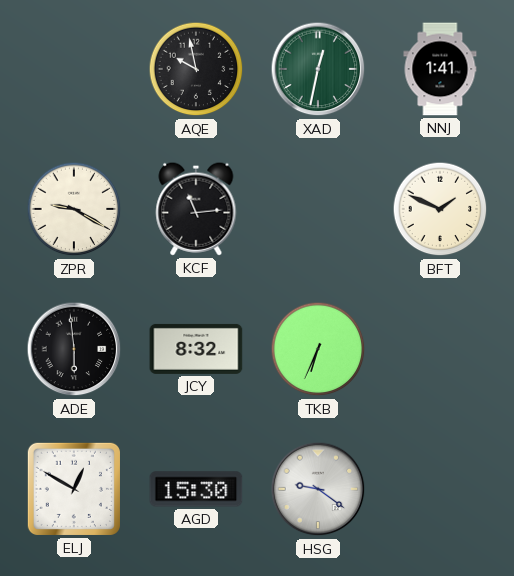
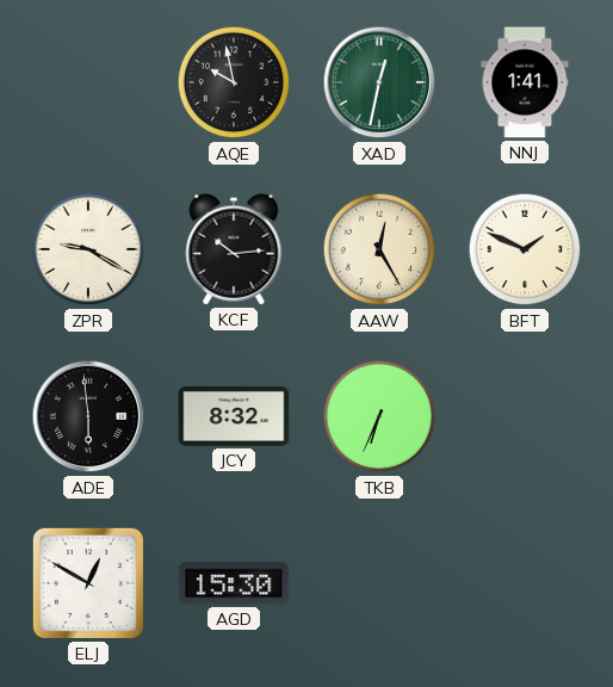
KCF: 11:14 -> 10:14 (234, 249)
AAW: none -> 12:25 (379, 249)
HSG: 9:21 -> none (318, 489)
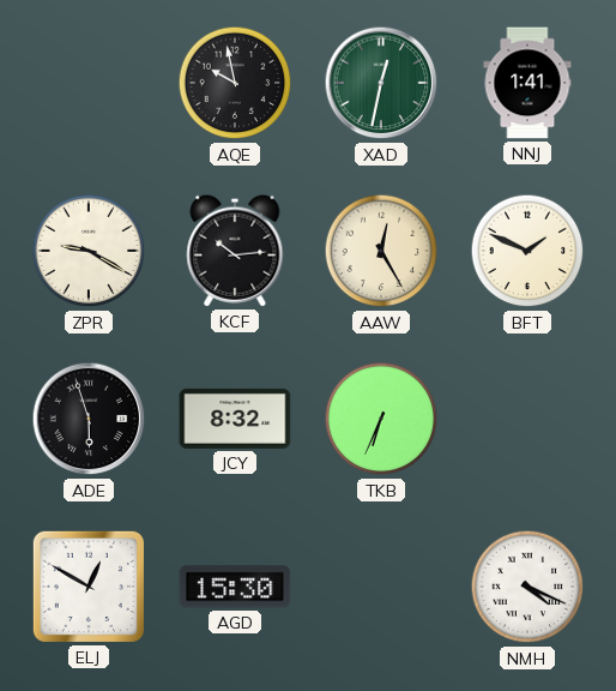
ADE: 5:59 -> 5:57 (89, 419)
NMH: none -> 4:19 (527, 587)
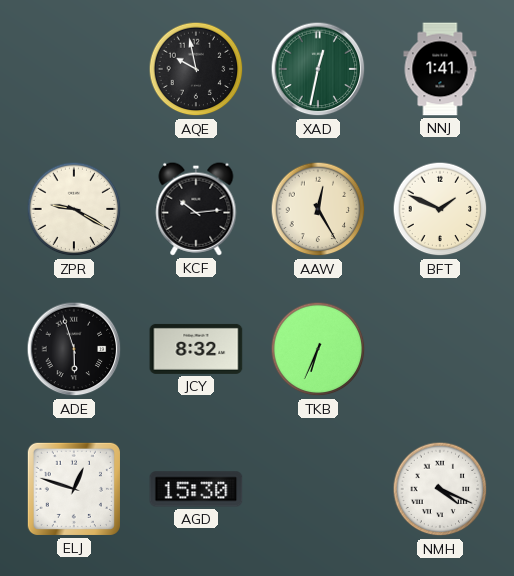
ELJ: 12:50 -> 12:48 (74, 489)
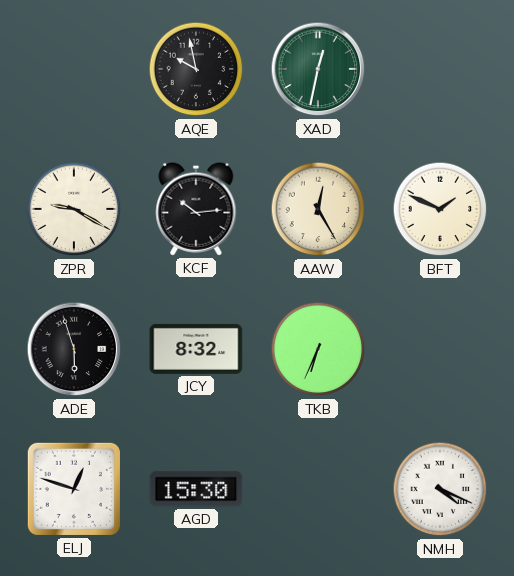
NNJ: 1:41 -> none (440, 69)
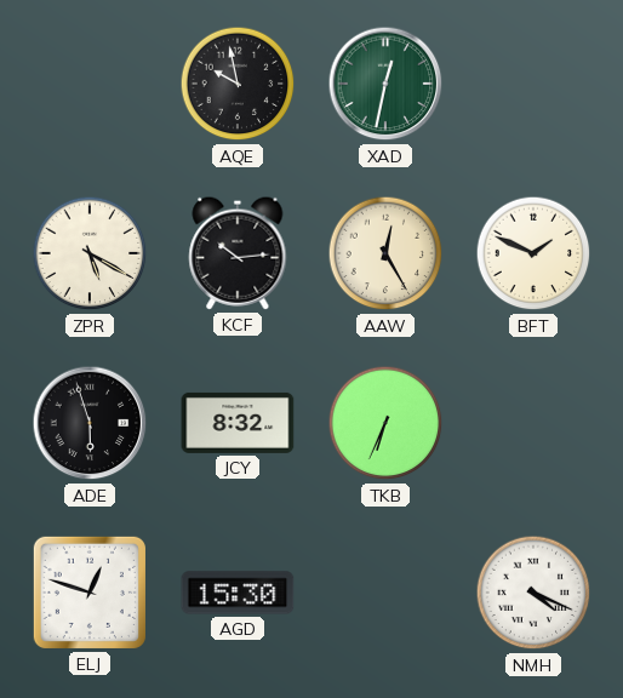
ZPR: 9:20 -> 5:20 (90, 253)
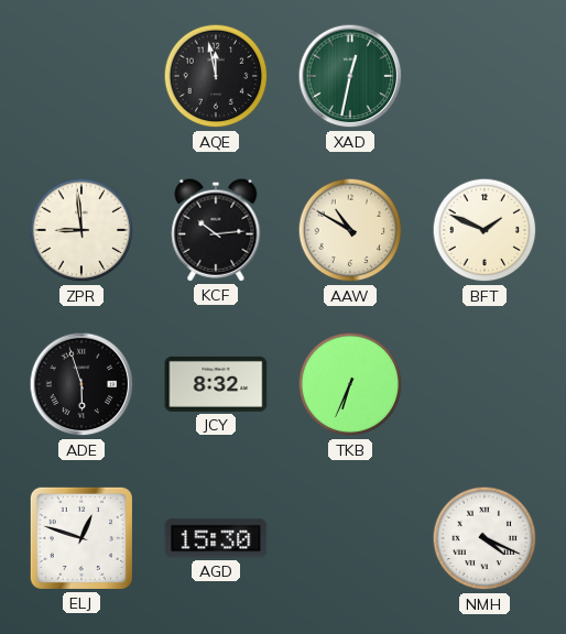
AQE: 9:58 -> 11:58 (216, 76)
ZPR: 5:20 -> 8:59 (81, 230)
AAW: 12:25 -> 10:50 (350, 230)
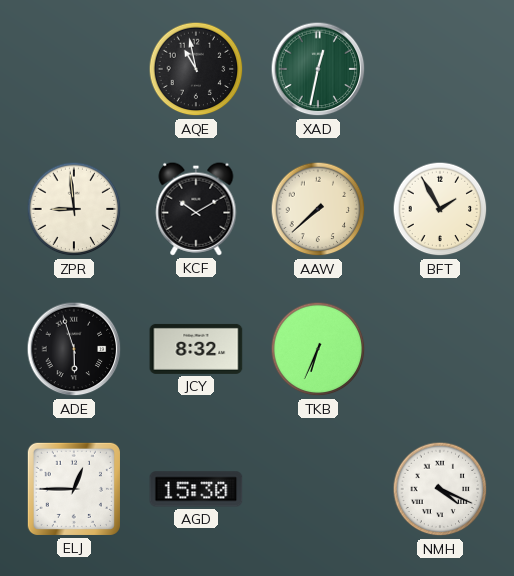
AQE: 11:58 -> 10:58 (196, 69)
KCF: 10:14 -> 10:10 (196, 209)
AAW: 10:50 -> 7:38 (318, 209)
BFT: 1:49 -> 1:55 (440, 209)
ELJ: 12:48 -> 12:45 (74, 489)
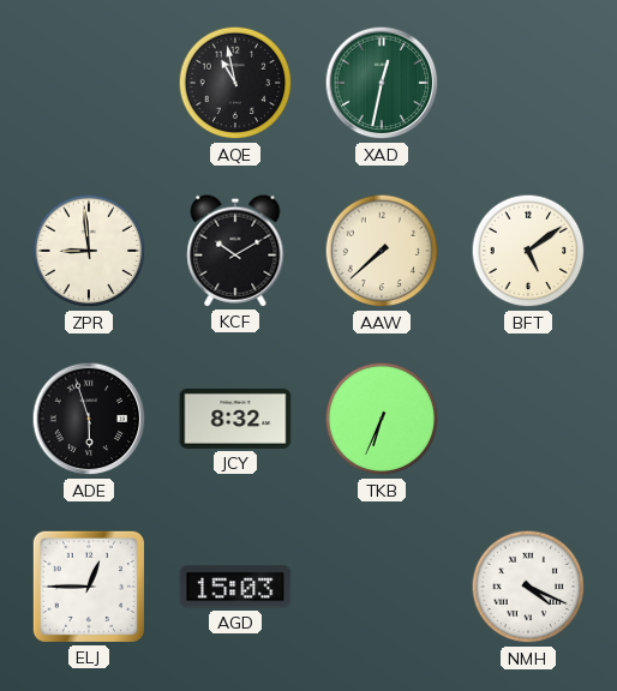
BFT: 1:55 -> 5:09 (528, 251)
AGD: 15:30 -> 15:03 (235, 587)
